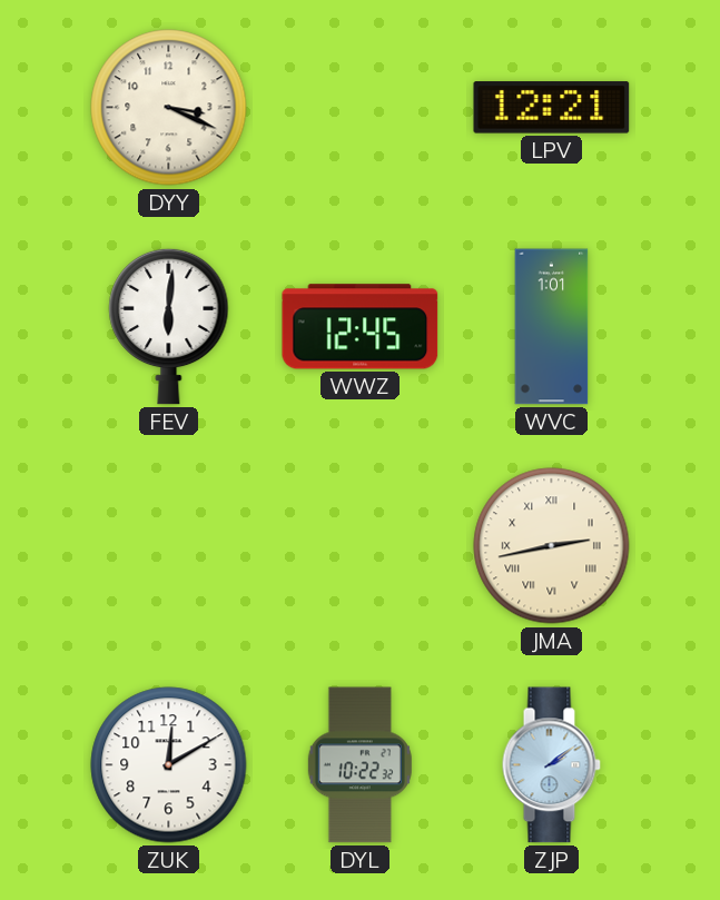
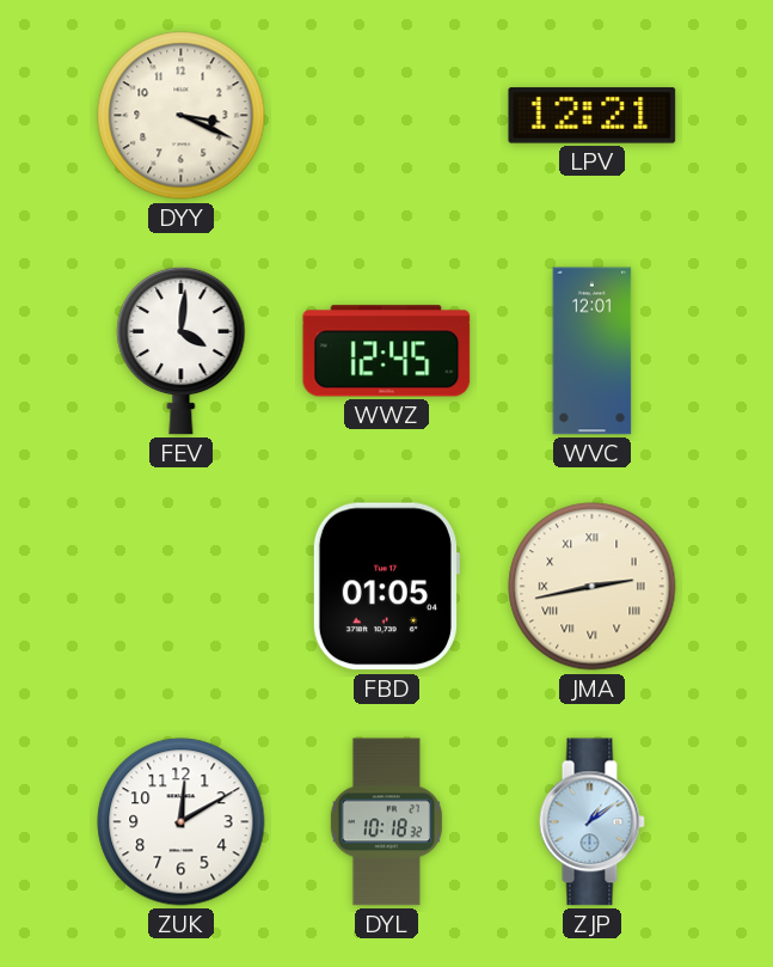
FEV: 6:01 -> 4:01 (182, 350)
WVC: 1:01 -> 12:01 (593, 351)
FBD: none -> 01:05 (386, 587)
DYL: 10:22 -> 10:18 (386, 822)
ZJP: 2:09 -> 1:09 (591, 822)
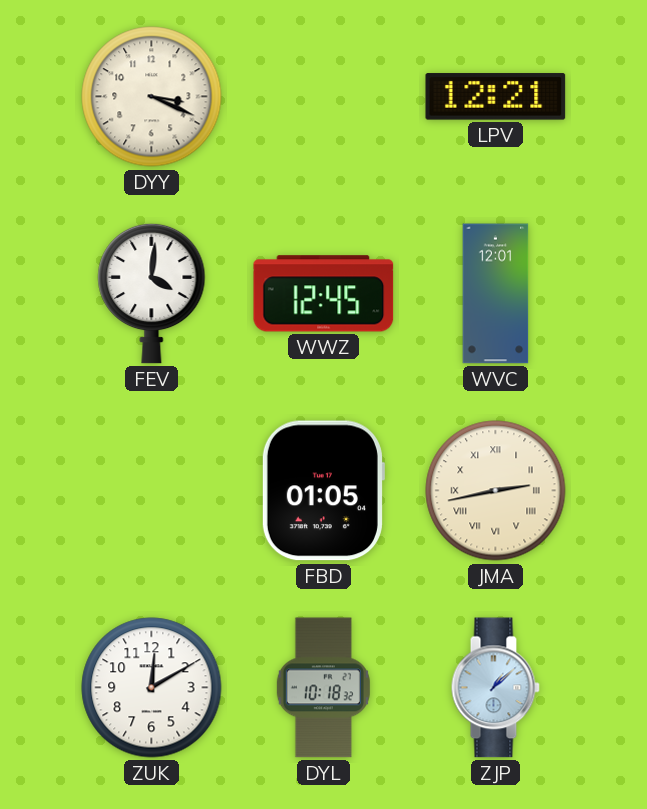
ZJP: 1:09 -> 1:08 (495, 688)
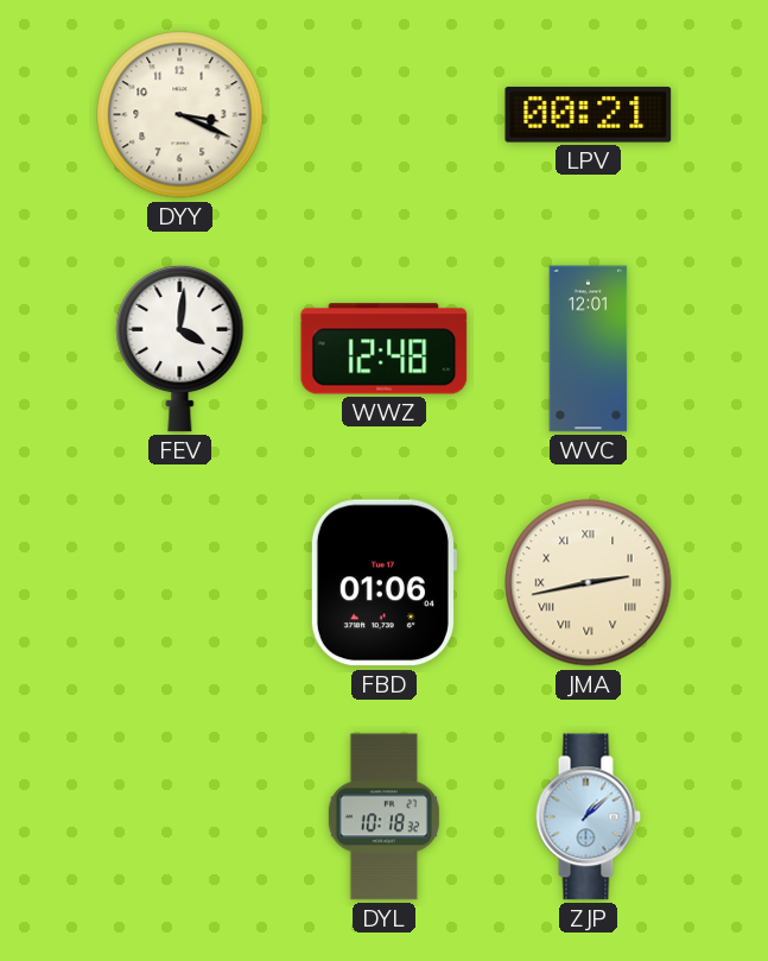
LPV: 12:21 -> 00:21 (589, 115)
WWZ: 12:45 -> 12:48 (385, 349)
FBD: 01:05 -> 01:06 (383, 583)
ZUK: 12:10 -> none (152, 688)
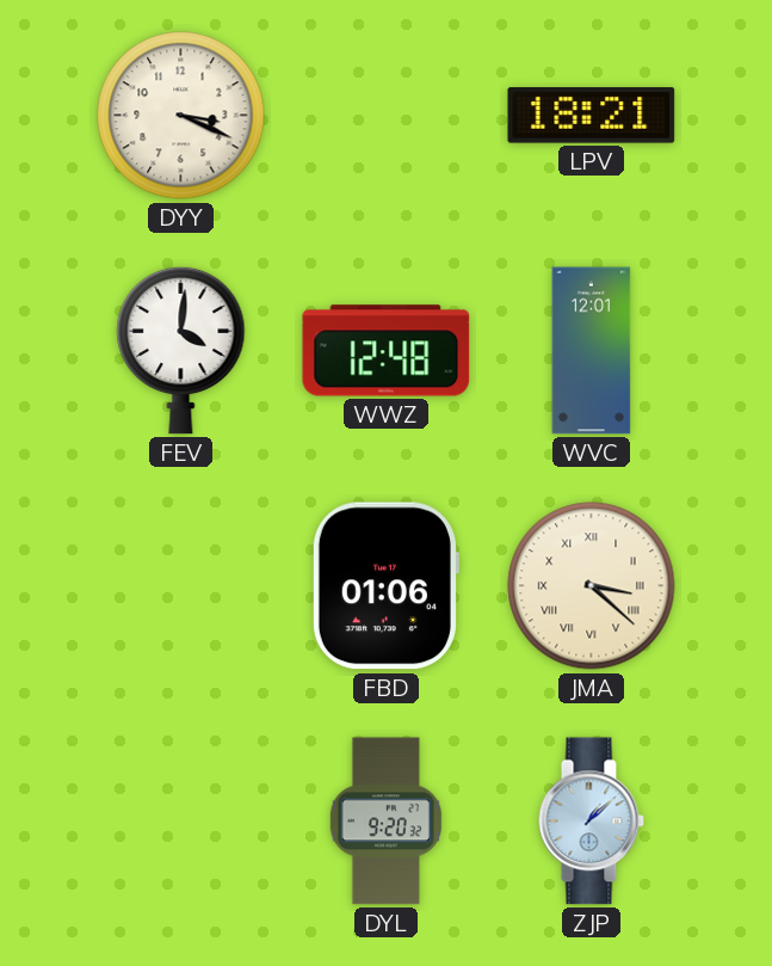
LPV: 00:21 -> 18:21 (592, 116)
JMA: 2:43 -> 3:22 (592, 586)
DYL: 10:18 -> 9:20 (385, 822)
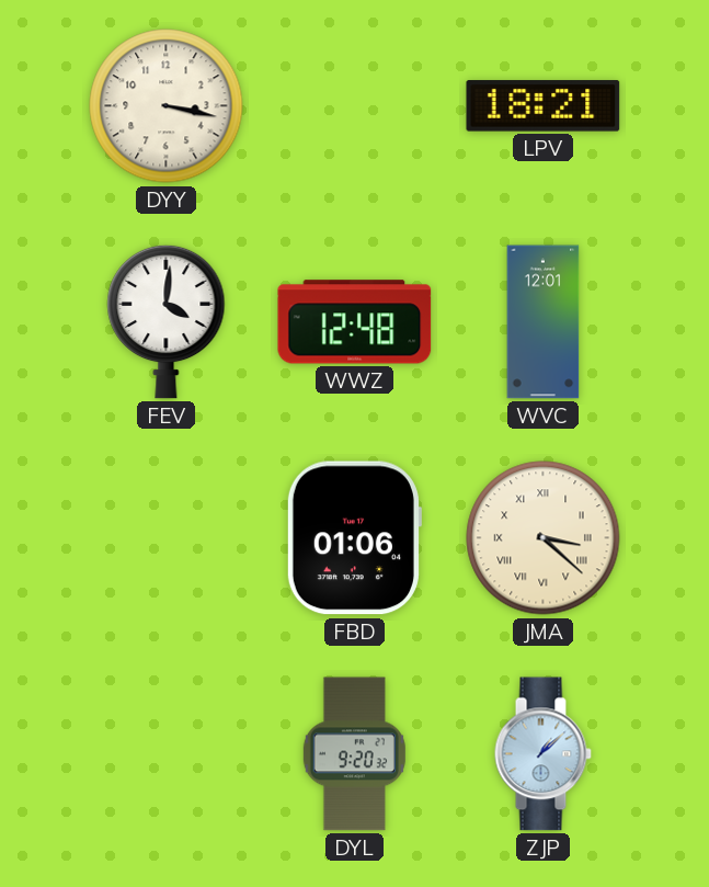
DYY: 3:19 -> 3:17 (167, 106)
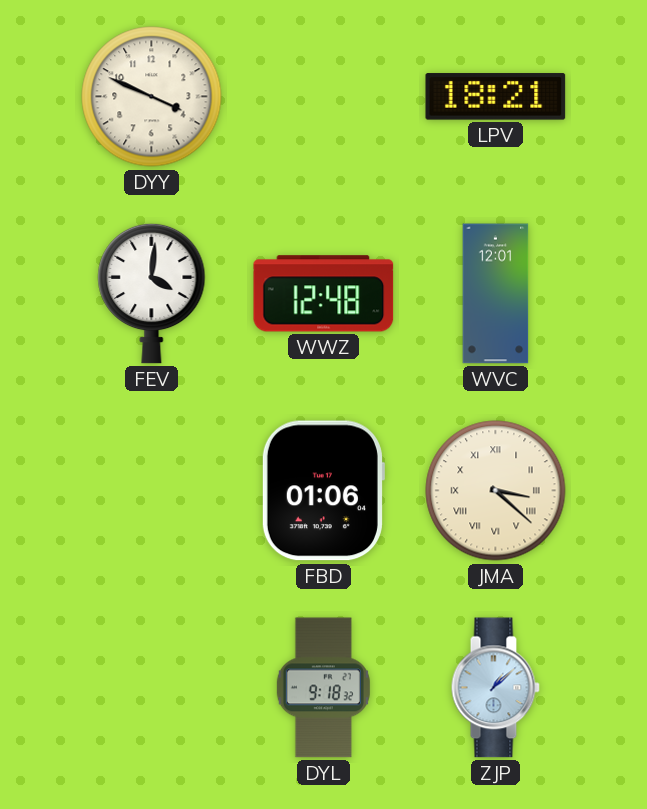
DYY: 3:17 -> 3:49 (152, 97)
DYL: 9:20 -> 9:18 (323, 688)
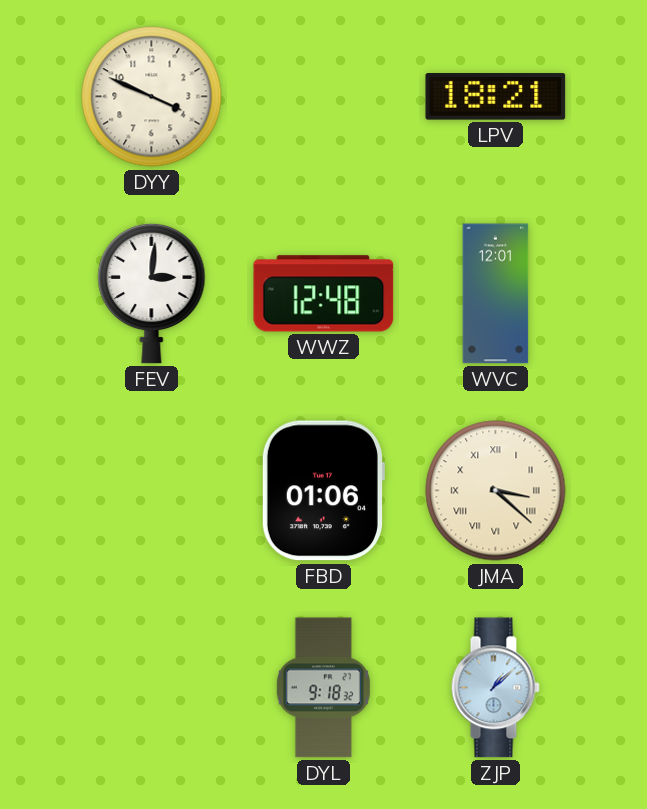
FEV: 4:01 -> 3:01 (152, 293)
